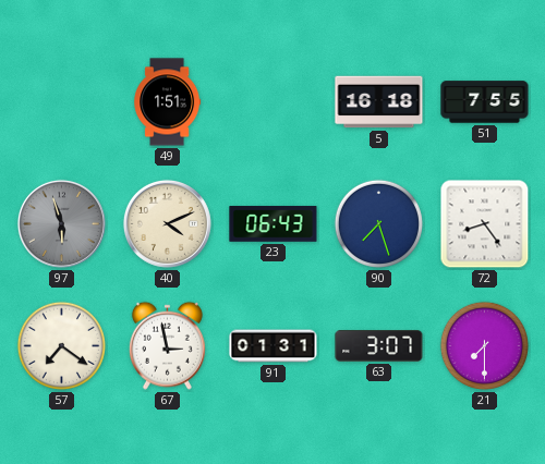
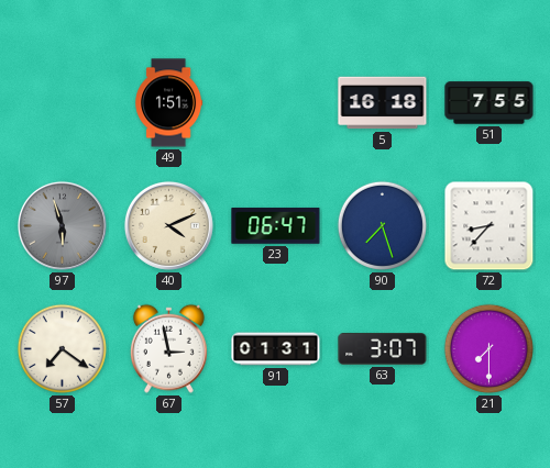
23: 06:43 -> 06:47 (276, 226)
72: 8:24 -> 8:37 (490, 226)
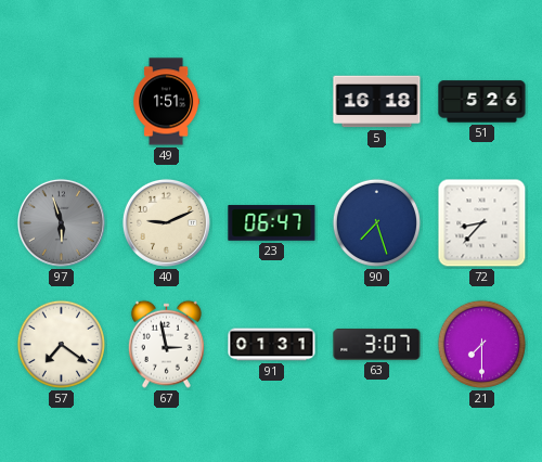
51: 7:55 -> 5:26 (482, 102)
40: 4:11 -> 9:11 (166, 222)
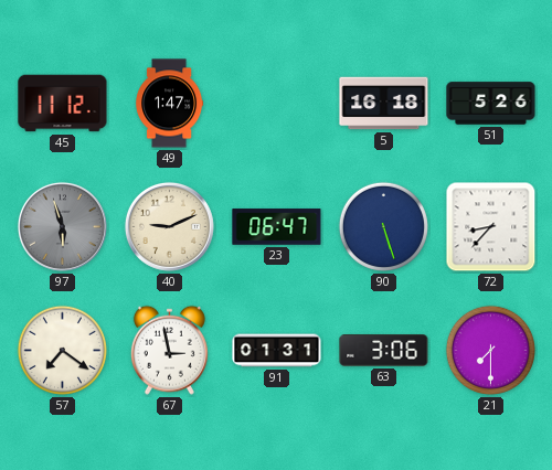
45: none -> 11:12 (63, 104)
49: 1:51 -> 1:47 (170, 104)
90: 7:27 -> 5:27 (383, 226)
63: 3:07 -> 3:06 (384, 351)
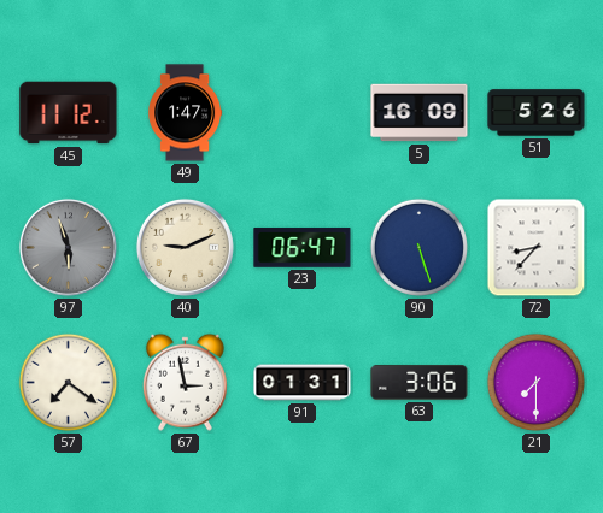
5: 16:18 -> 16:09 (420, 113)
